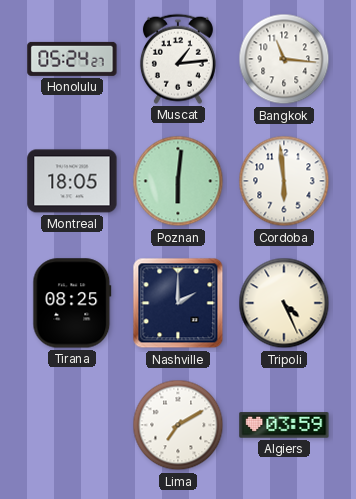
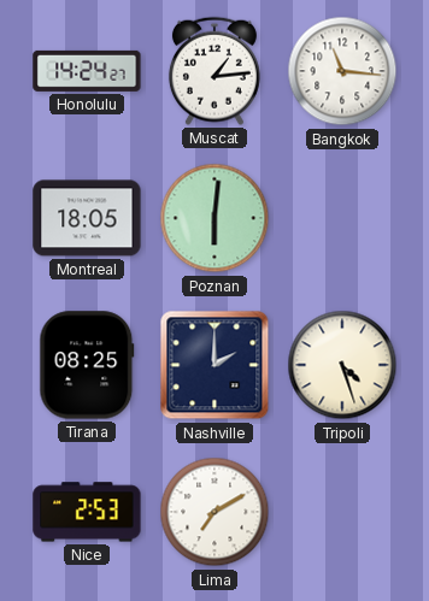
Honolulu: 05:24 -> 14:24 (87, 71)
Cordoba: 5:59 -> none (284, 181)
Tripoli: 4:26 -> 4:27 (342, 365)
Nice: none -> 2:53 (87, 512)
Algiers: 03:59 -> none (284, 425)
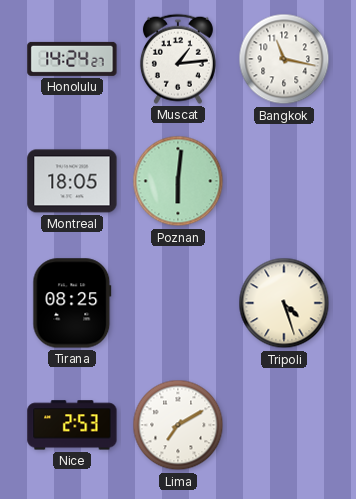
Bangkok: 11:16 -> 11:17 (284, 59)
Nashville: 2:00 -> none (214, 365)
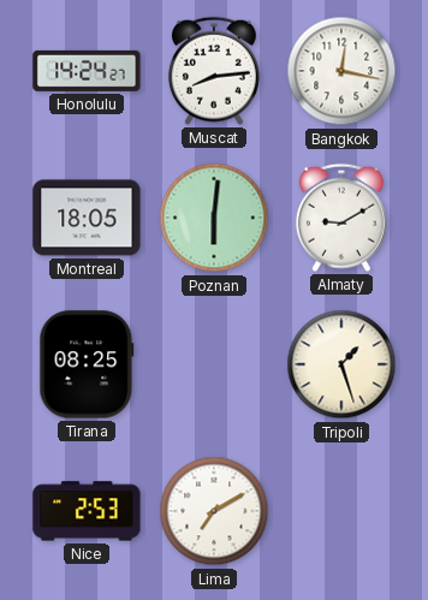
Muscat: 1:14 -> 8:14 (214, 71)
Bangkok: 11:17 -> 12:17 (341, 71)
Almaty: none -> 9:10 (341, 218)
Tripoli: 4:27 -> 1:27 (341, 364)
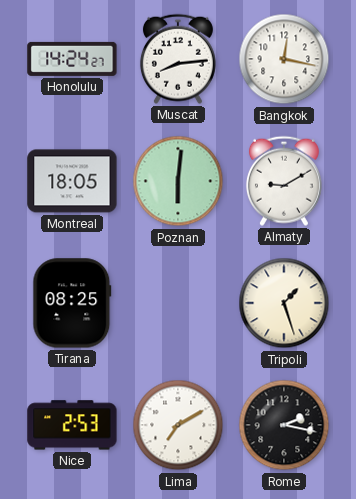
Rome: none -> 2:17 (284, 425)
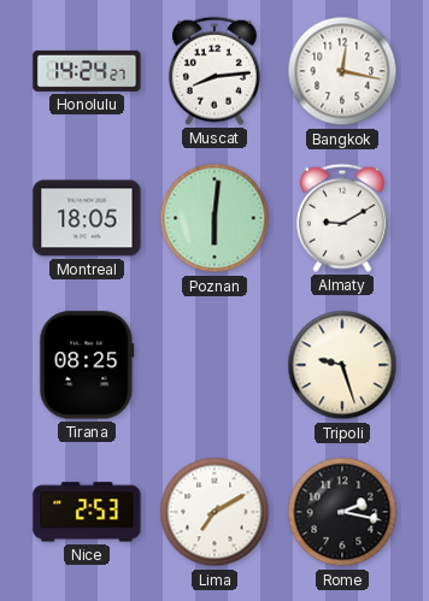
Tripoli: 1:27 -> 9:27 (342, 365)
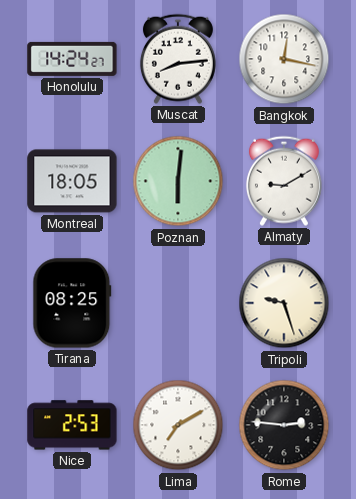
Rome: 2:17 -> 2:46 (284, 425)
